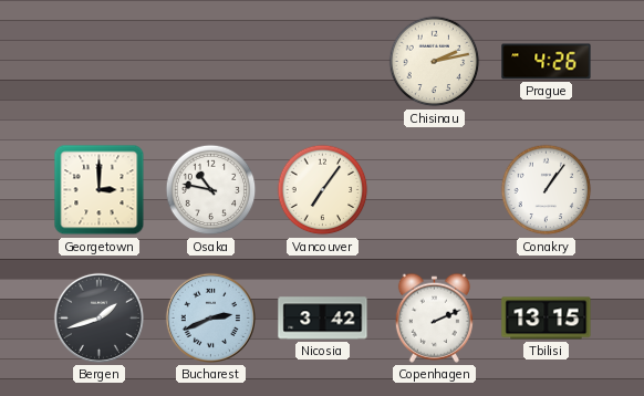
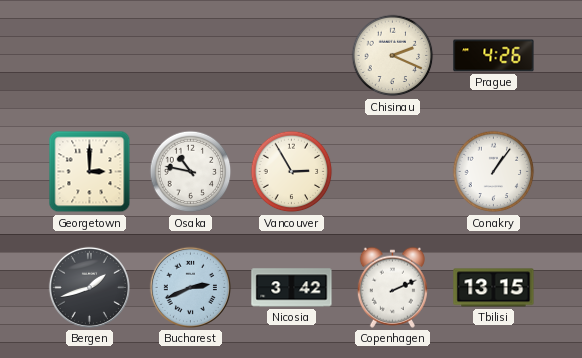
Chisinau: 2:13 -> 2:19 (393, 56)
Vancouver: 7:06 -> 2:55 (292, 172)
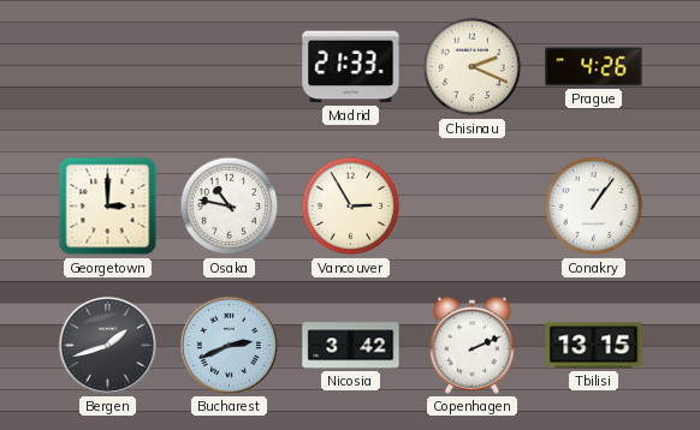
Madrid: none -> 21:33 (351, 67)
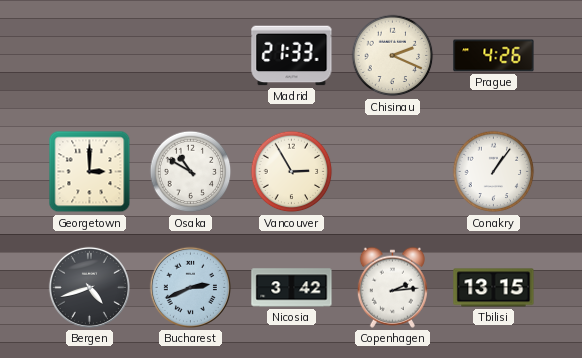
Osaka: 10:47 -> 10:50 (191, 172)
Bergen: 1:42 -> 4:42 (89, 287)
Copenhagen: 2:11 -> 2:14 (392, 287)
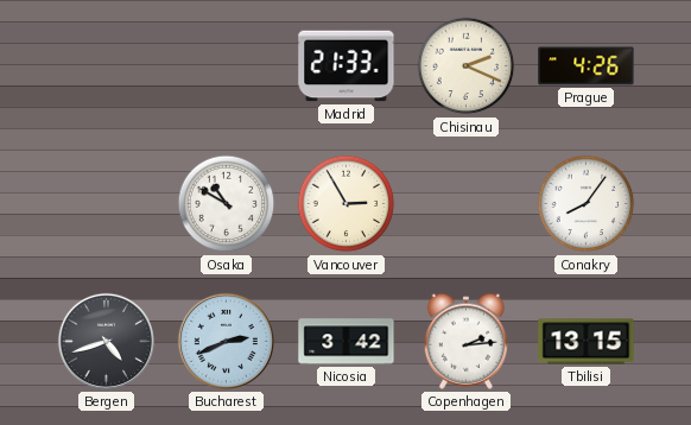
Georgetown: 3:00 -> none (90, 172)
Conakry: 1:06 -> 8:06 (587, 204)
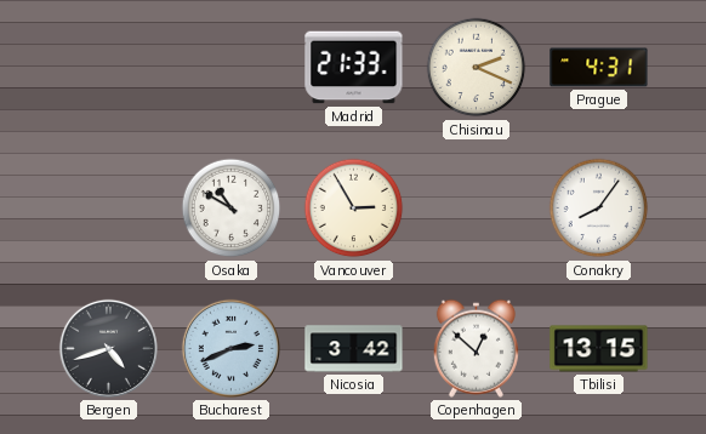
Prague: 4:26 -> 4:31 (599, 68)
Copenhagen: 2:14 -> 12:52 (476, 348)
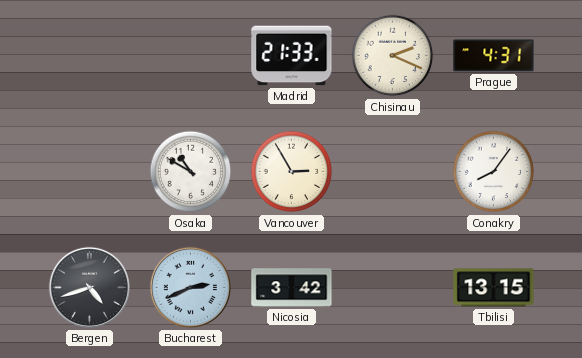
Copenhagen: 12:52 -> none (476, 348)
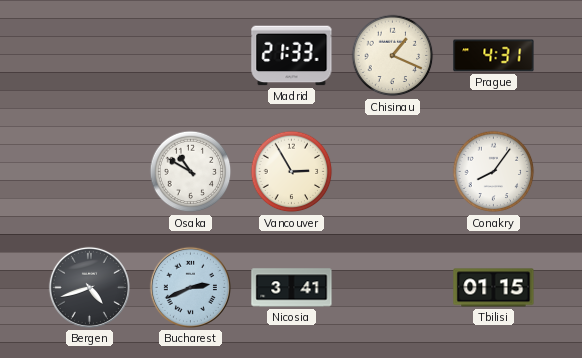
Chisinau: 2:19 -> 1:19 (393, 56)
Nicosia: 3:42 -> 3:41 (292, 288)
Tbilisi: 13:15 -> 01:15 (494, 288)
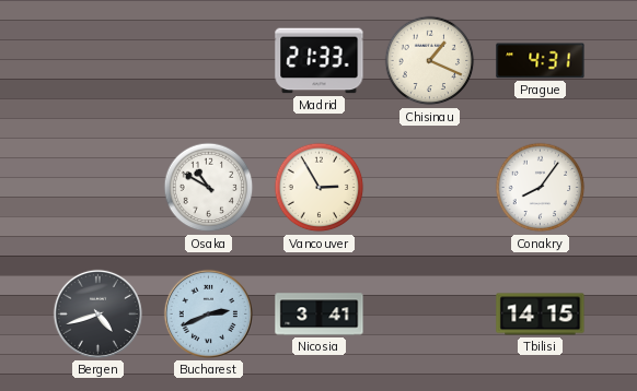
Tbilisi: 01:15 -> 14:15 (541, 315)
